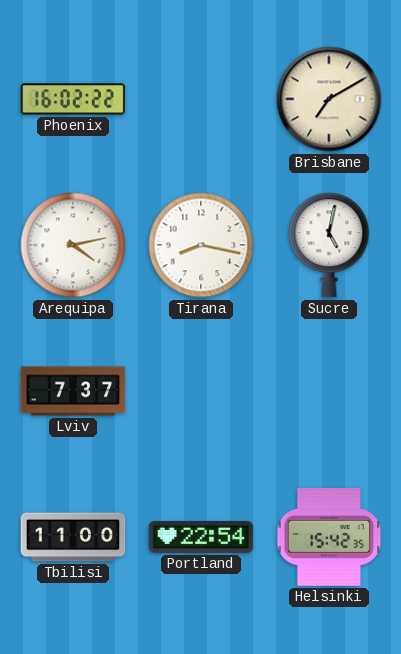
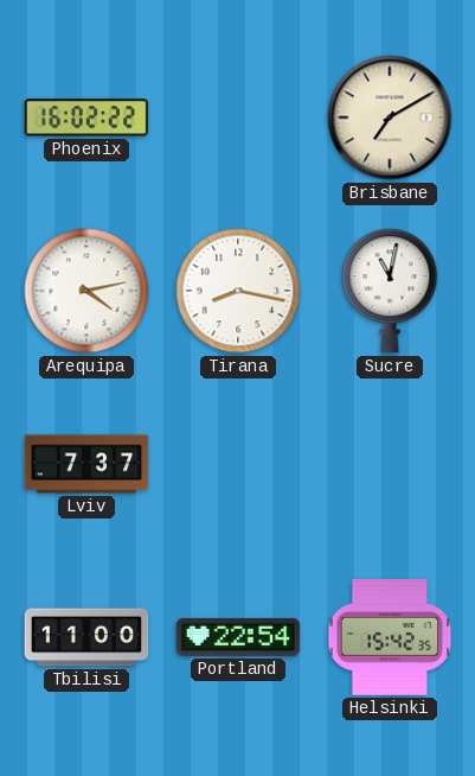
Sucre: 5:02 -> 11:02 (390, 291)
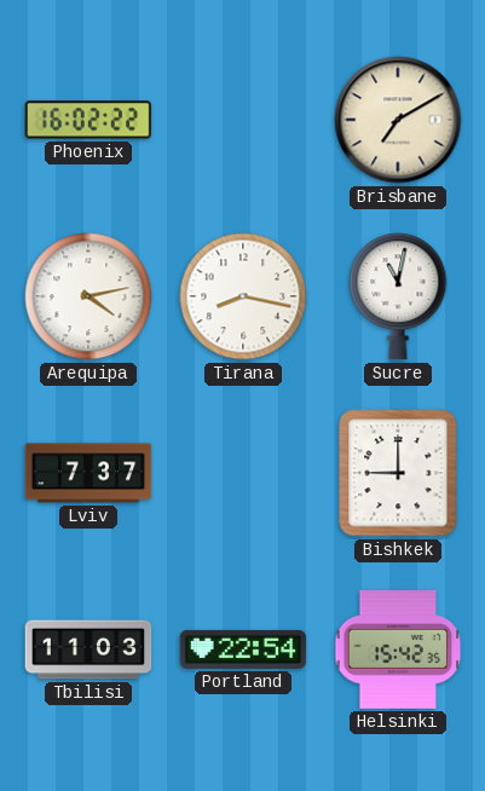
Bishkek: none -> 9:00 (398, 473)
Tbilisi: 11:00 -> 11:03 (88, 649)
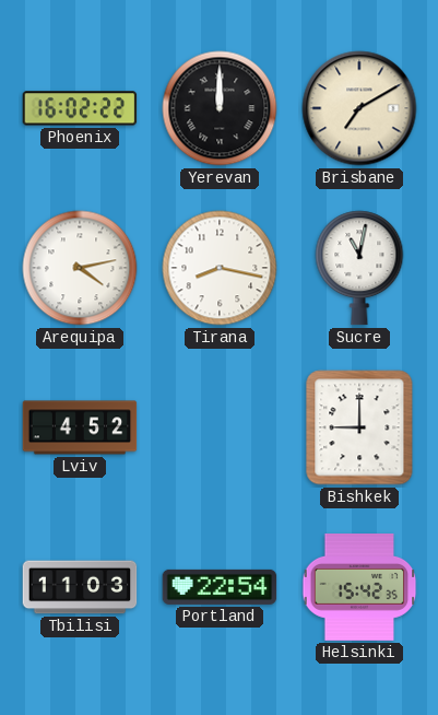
Yerevan: none -> 12:00 (220, 108)
Lviv: 7:37 -> 4:52 (80, 427)
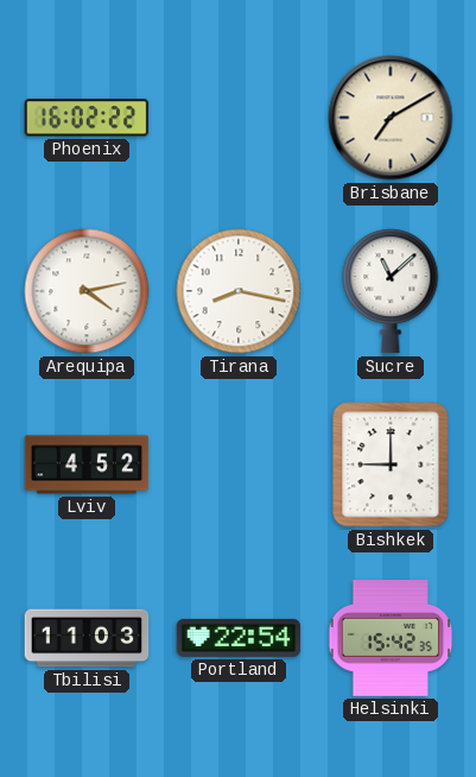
Yerevan: 12:00 -> none (220, 108)
Sucre: 11:02 -> 11:08 (391, 291)
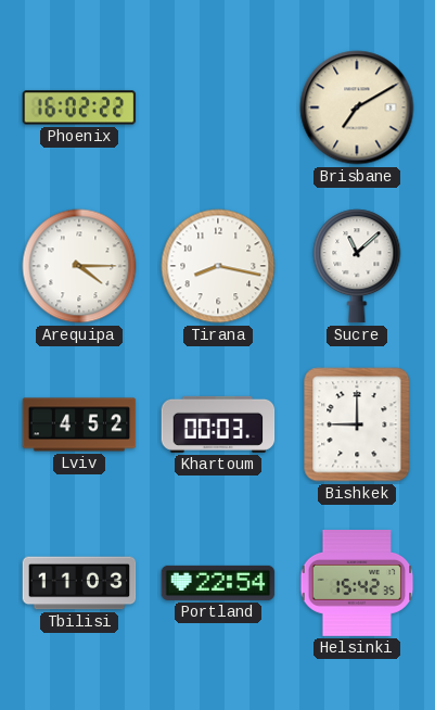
Arequipa: 4:13 -> 4:15 (79, 266)
Khartoum: none -> 00:03 (218, 424)
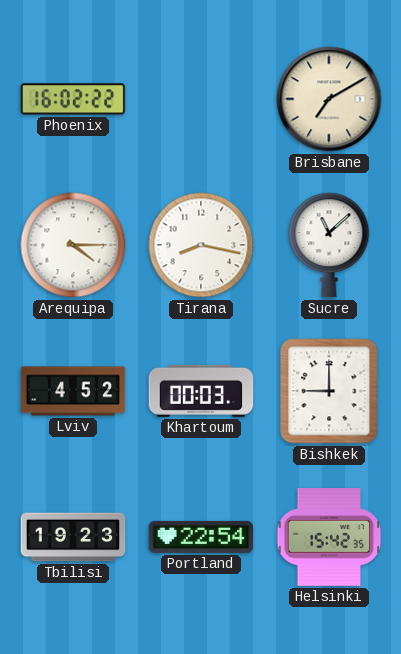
Tbilisi: 11:03 -> 19:23 (73, 537)
